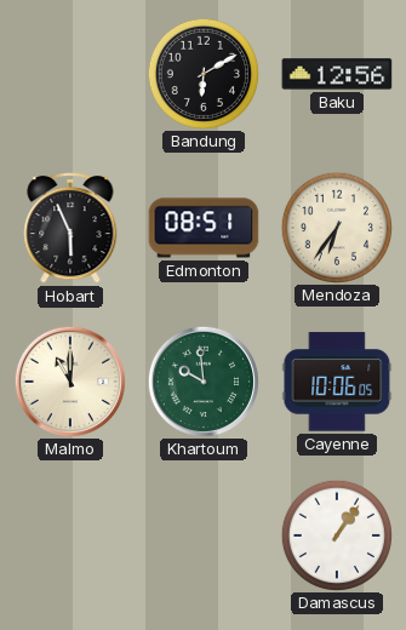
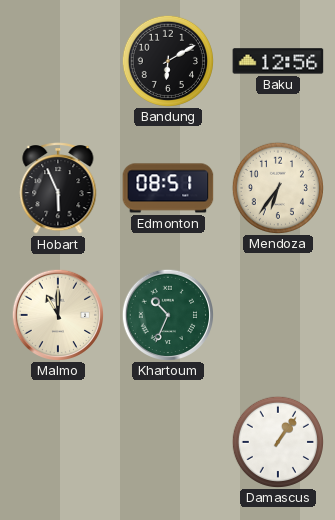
Khartoum: 9:59 -> 10:34 (167, 314)
Cayenne: 10:06 -> none (337, 382)
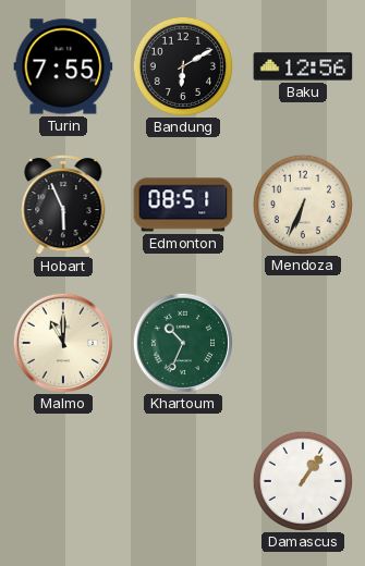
Turin: none -> 7:55 (63, 66)
Mendoza: 6:36 -> 6:34 (302, 204)
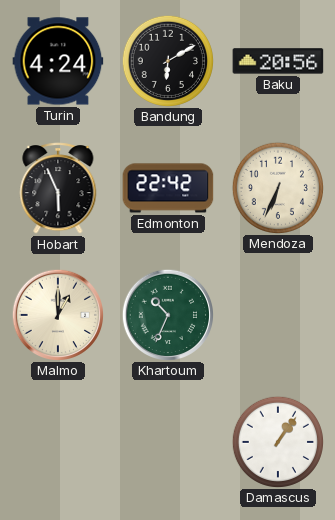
Turin: 7:55 -> 4:24 (58, 61)
Baku: 12:56 -> 20:56 (278, 61)
Edmonton: 08:51 -> 22:42 (168, 188)
Malmo: 11:00 -> 1:00 (57, 314)
